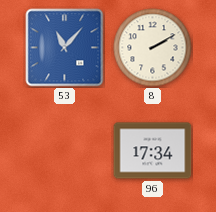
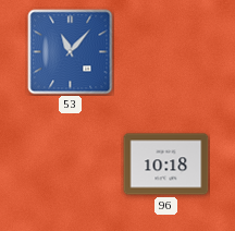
8: 2:10 -> none (153, 48)
96: 17:34 -> 10:18 (166, 165)
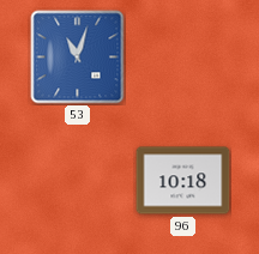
53: 11:07 -> 11:03 (78, 58)
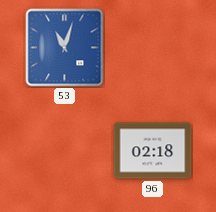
96: 10:18 -> 02:18 (153, 151)
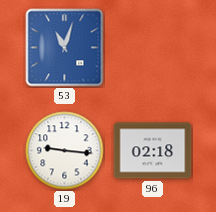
19: none -> 9:16 (65, 151)
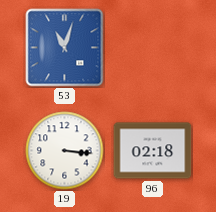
19: 9:16 -> 3:16 (65, 151)
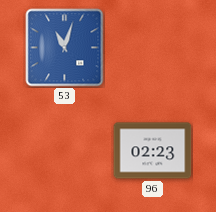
19: 3:16 -> none (65, 151)
96: 02:18 -> 02:23 (153, 151)
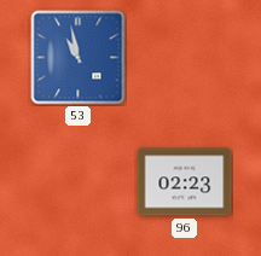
53: 11:03 -> 10:58 (79, 58)
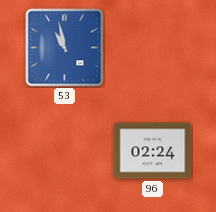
96: 02:23 -> 02:24 (153, 151)
